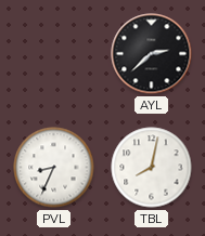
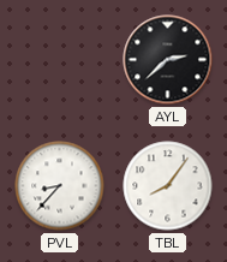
PVL: 8:34 -> 8:37 (60, 186)
TBL: 8:02 -> 8:06 (168, 186)
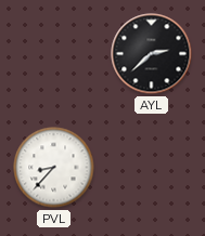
TBL: 8:06 -> none (168, 186)
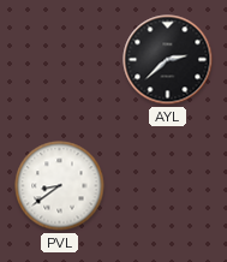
PVL: 8:37 -> 8:39 (60, 186)
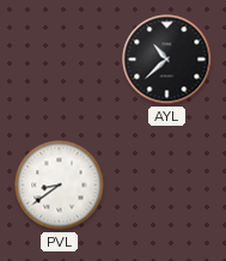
AYL: 2:38 -> 10:38 (167, 60)
